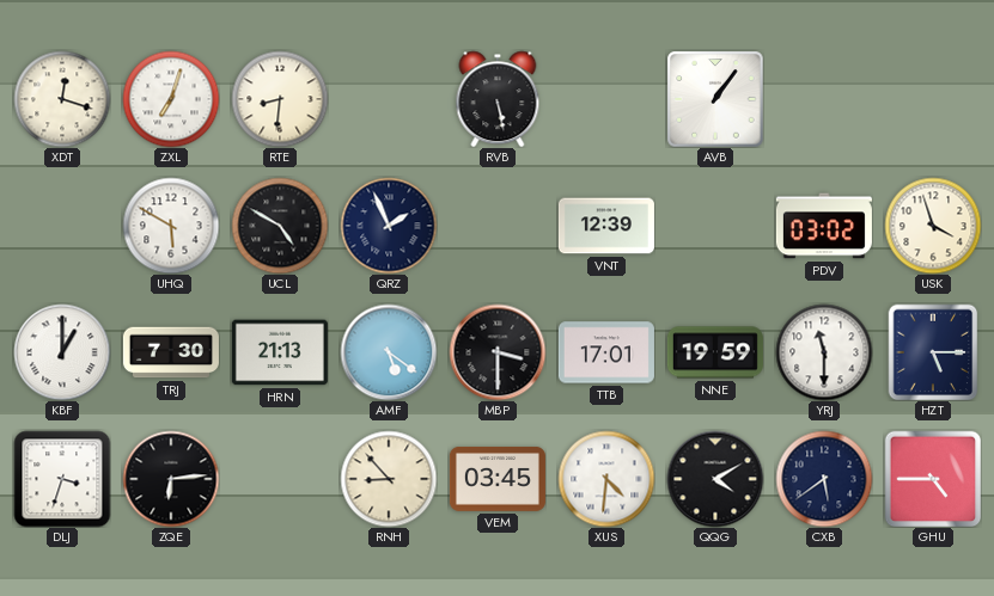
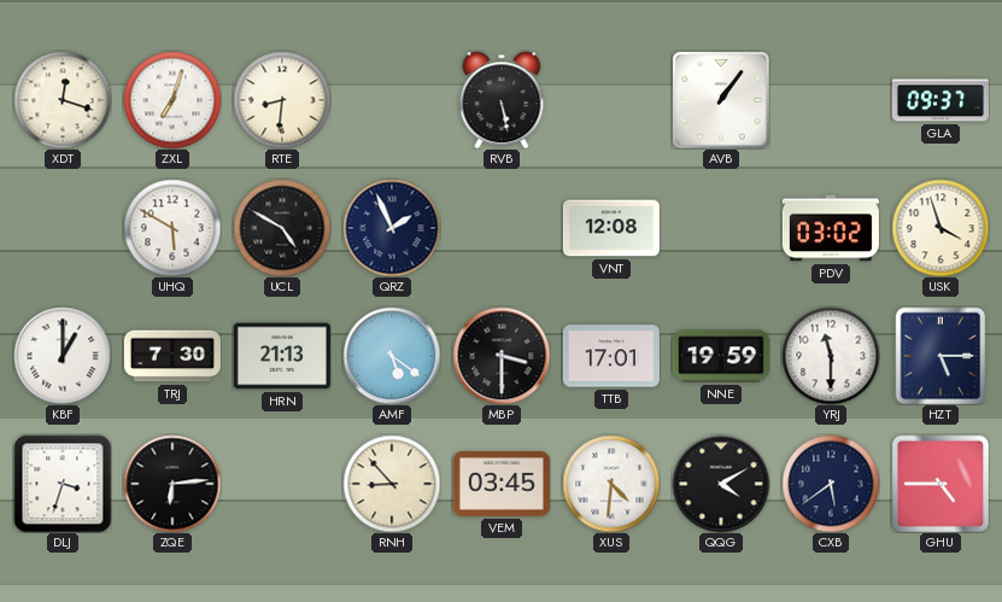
GLA: none -> 09:37 (941, 100)
VNT: 12:39 -> 12:08 (611, 228)
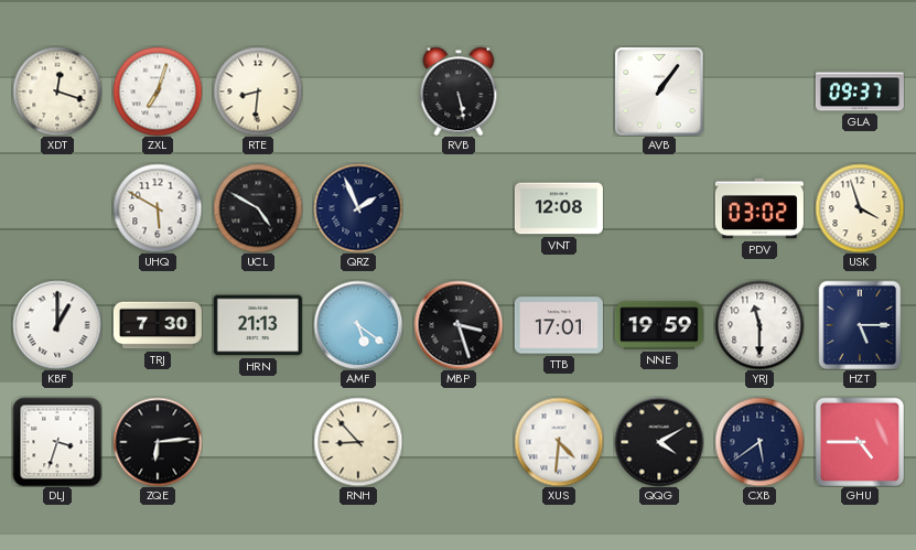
MBP: 3:30 -> 3:27 (459, 325)
VEM: 03:45 -> none (502, 485)
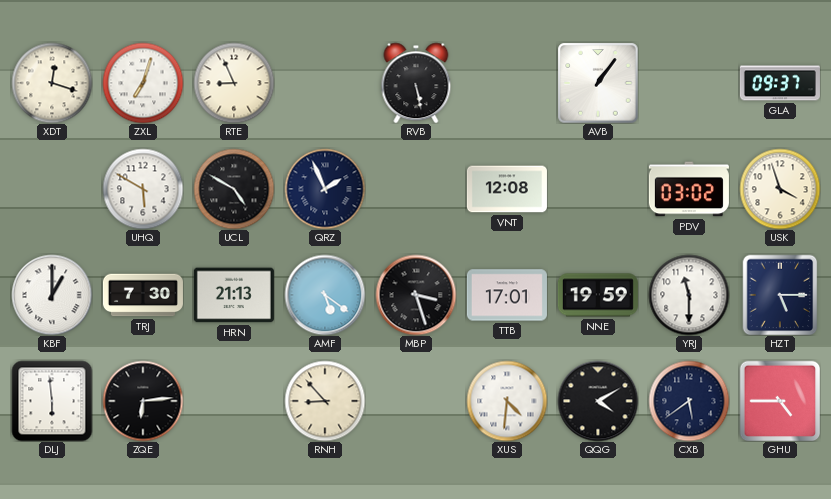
RTE: 8:31 -> 8:56 (234, 83)
DLJ: 3:33 -> 5:59 (52, 401)
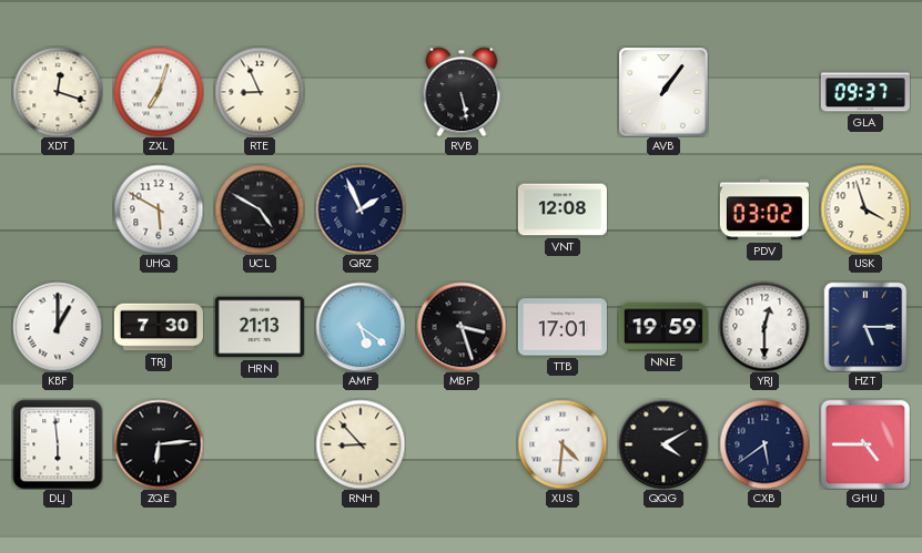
YRJ: 11:30 -> 12:30 (764, 327)
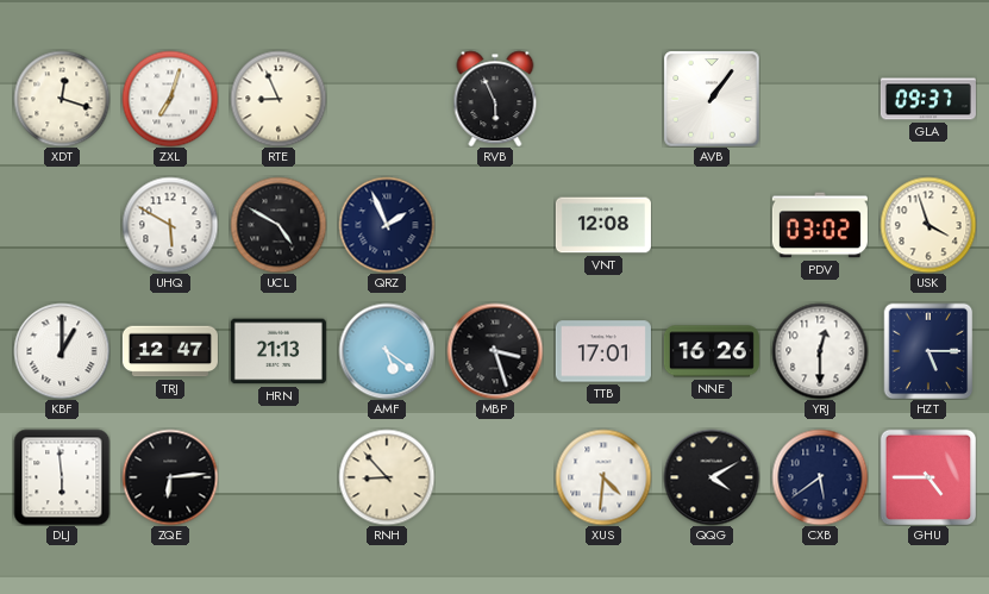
RVB: 5:28 -> 5:56 (495, 99)
TRJ: 7:30 -> 12:47 (170, 351)
NNE: 19:59 -> 16:26 (712, 351)
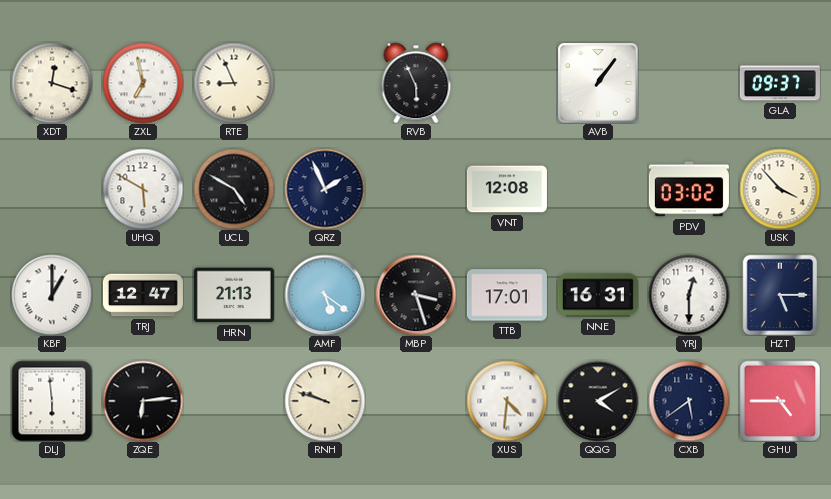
ZXL: 7:03 -> 6:58 (143, 83)
USK: 3:57 -> 3:53 (780, 189)
NNE: 16:26 -> 16:31 (598, 295)
RNH: 8:53 -> 9:48 (325, 401)
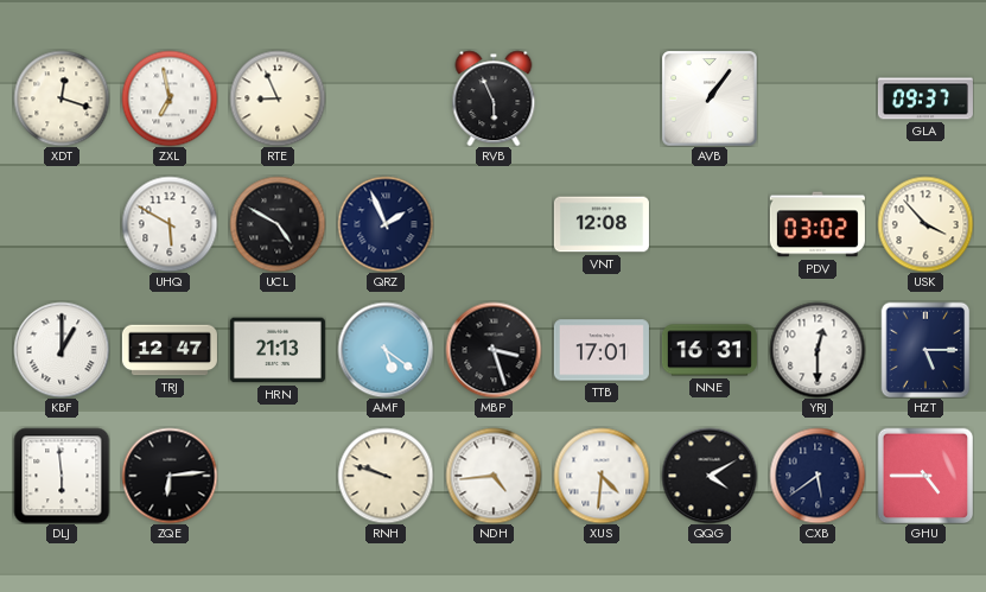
NDH: none -> 4:44 (494, 476)
